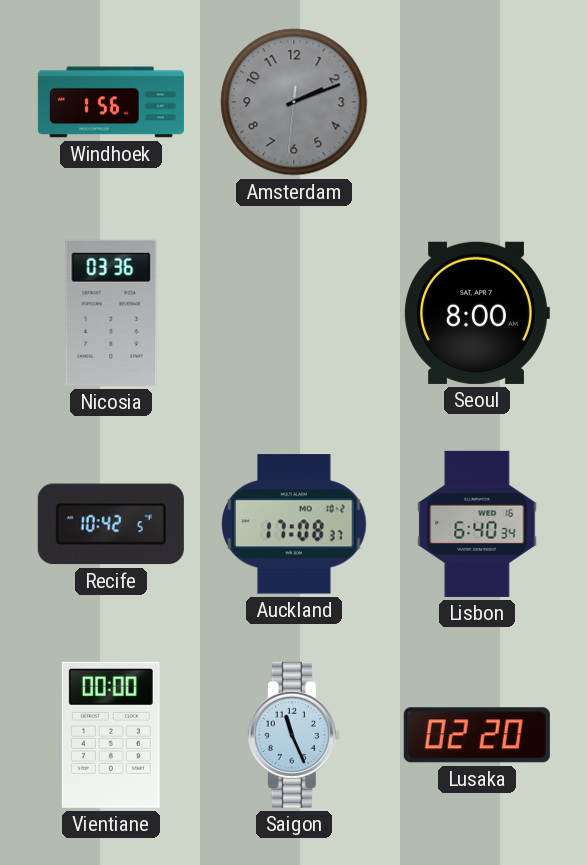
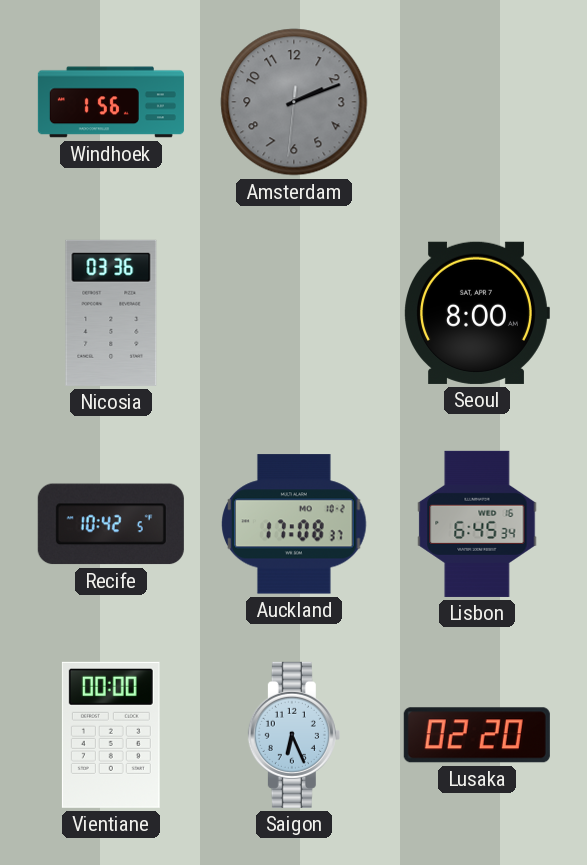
Lisbon: 6:40 -> 6:45 (477, 524)
Saigon: 11:26 -> 6:26 (294, 735)
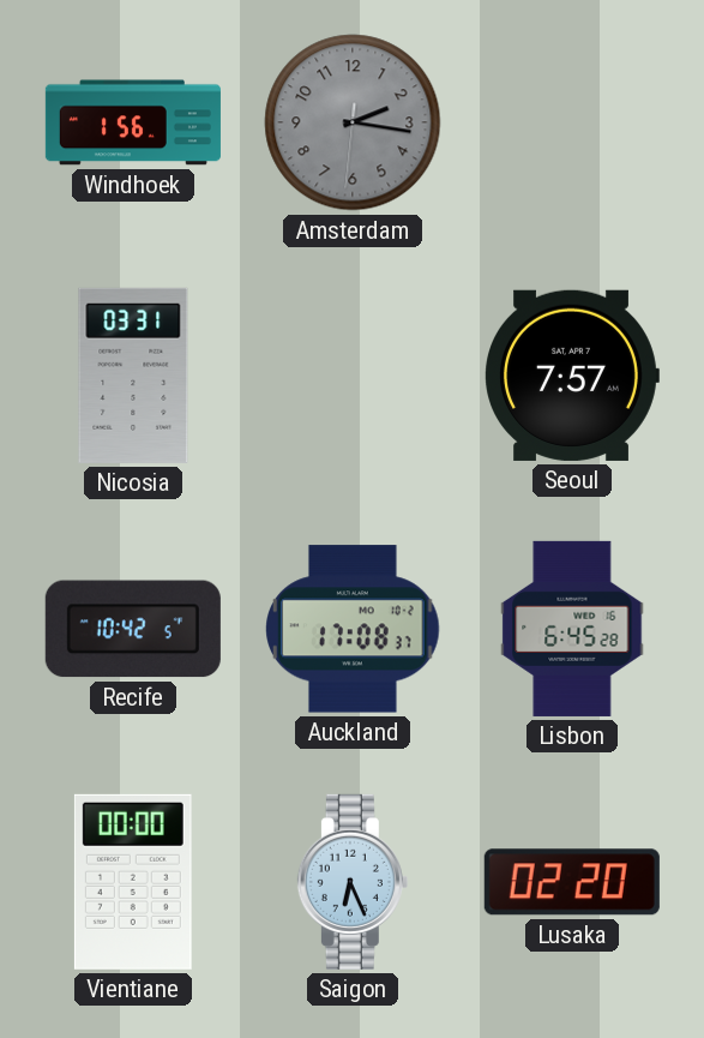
Amsterdam: 2:11 -> 2:16 (353, 122)
Nicosia: 03:36 -> 03:31 (133, 376)
Seoul: 8:00 -> 7:57 (572, 376)
Lisbon: 6:45:34 -> 6:45:28 (572, 629)
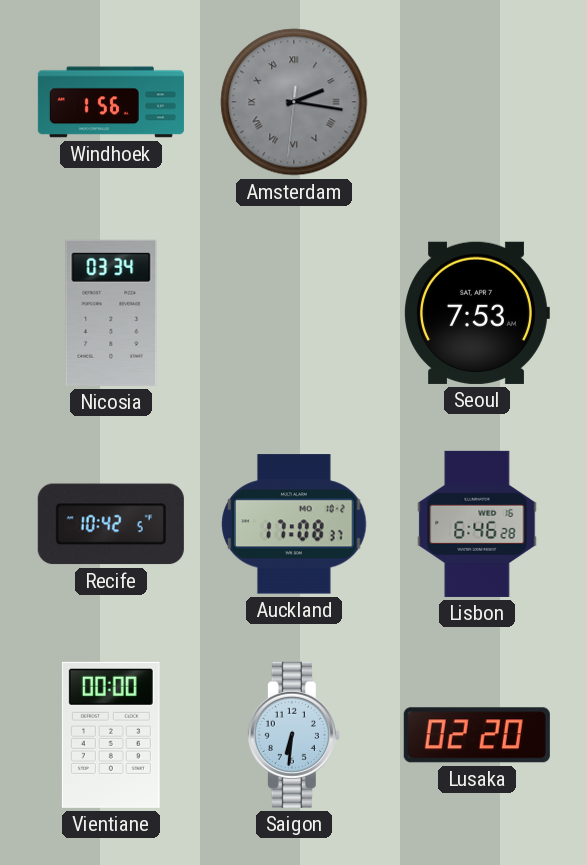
Amsterdam numerals: Arabic -> Roman (294, 102)
Nicosia: 03:31 -> 03:34 (111, 313)
Seoul: 7:57 -> 7:53 (477, 313)
Lisbon: 6:45 -> 6:46 (477, 524)
Saigon: 6:26 -> 6:31 (294, 735)
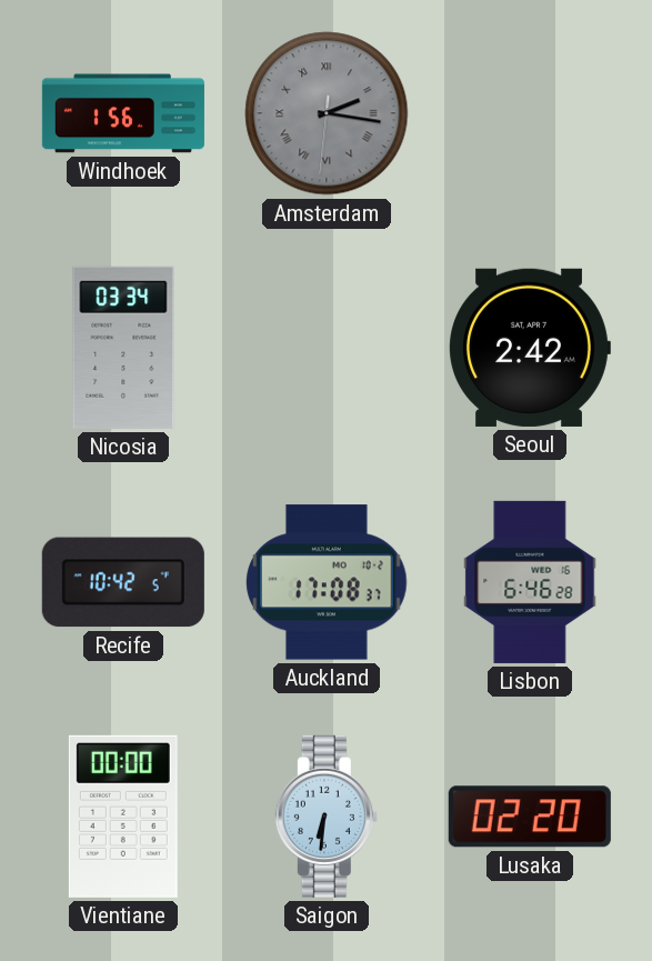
Seoul: 7:53 -> 2:42 (530, 348)
